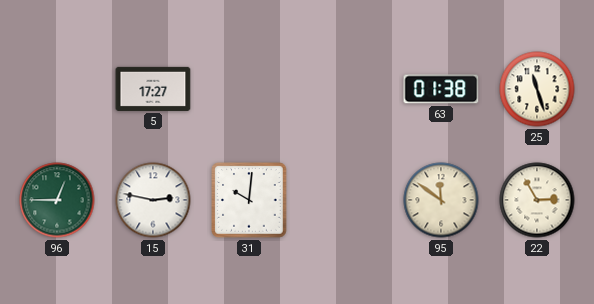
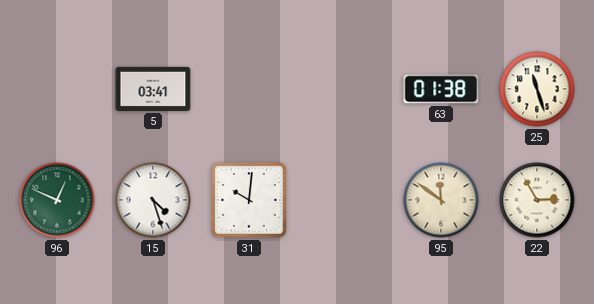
5: 17:27 -> 03:41 (153, 89)
96: 12:45 -> 12:49 (57, 200)
15: 2:47 -> 4:27 (153, 200)
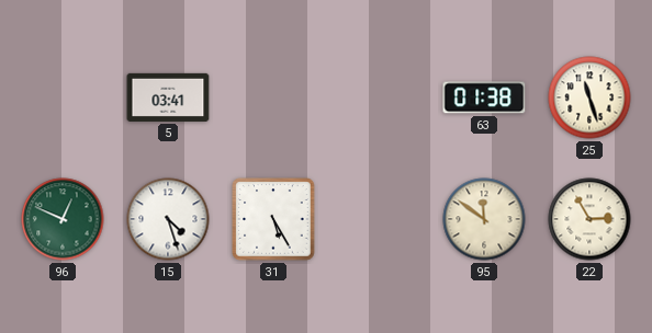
31: 10:01 -> 5:25 (273, 219)
